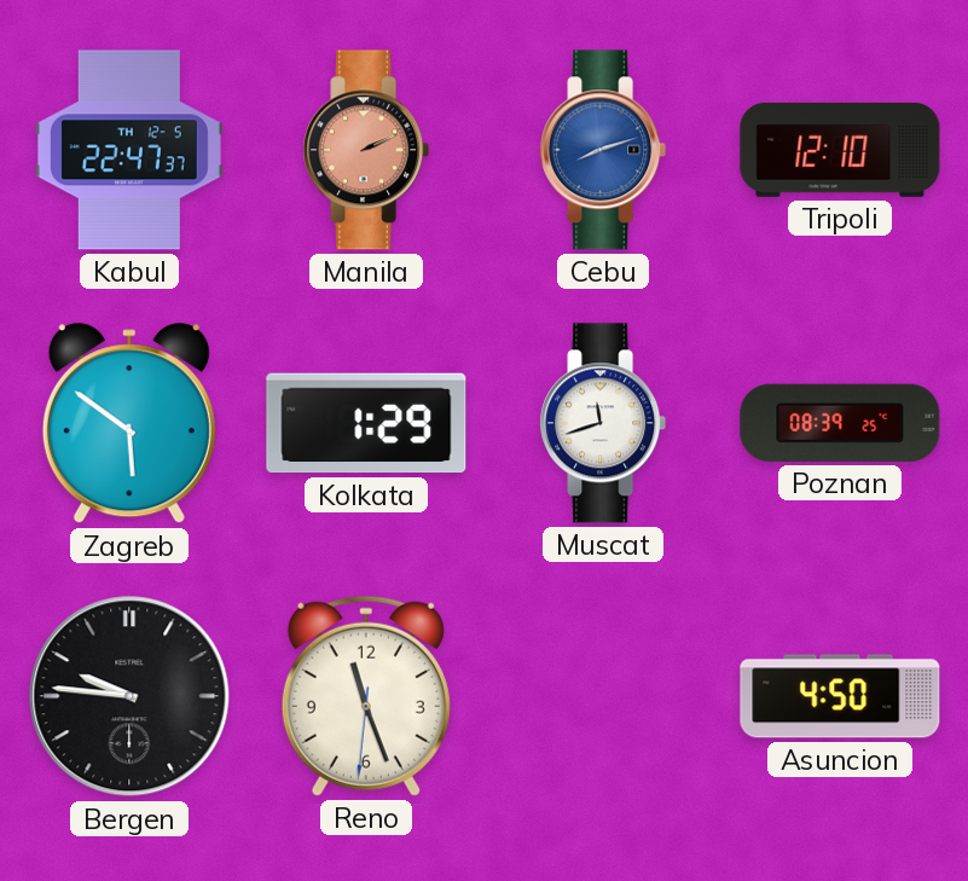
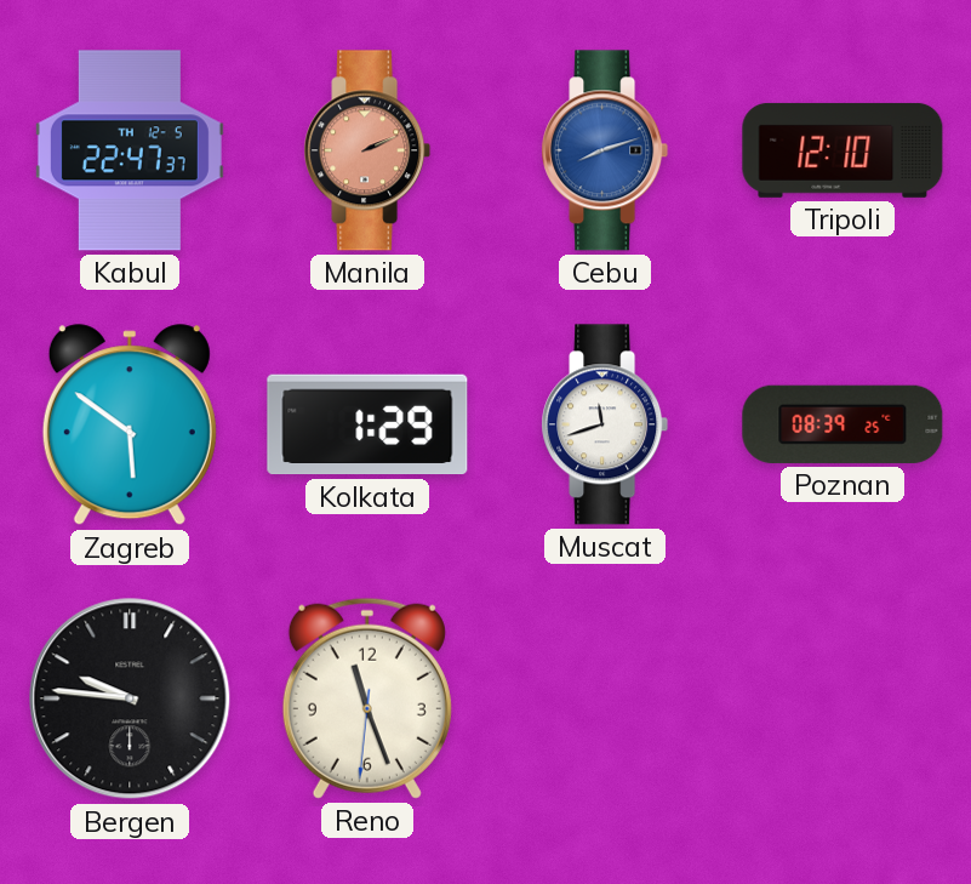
Asuncion: 4:50 -> none (840, 696)
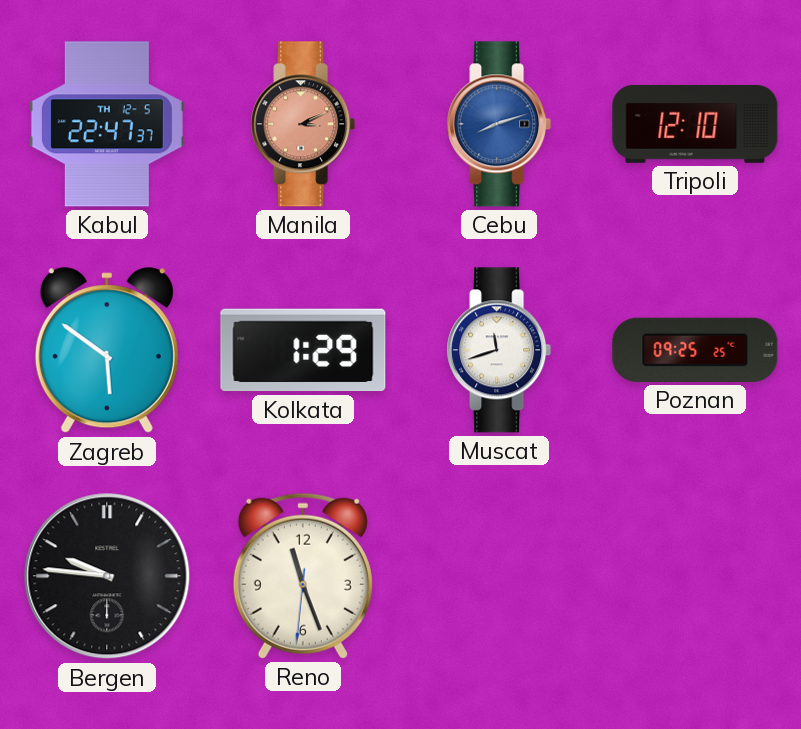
Manila: 2:11 -> 3:11 (303, 124)
Poznan: 08:39 -> 09:25 (695, 350)
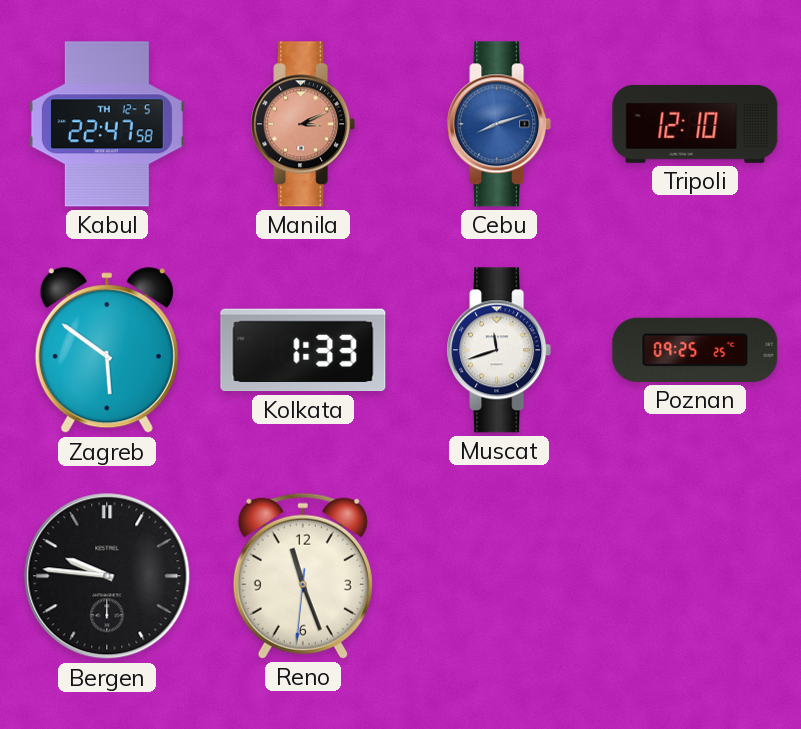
Kabul: 22:47:37 -> 22:47:58 (107, 124)
Kolkata: 1:29 -> 1:33 (303, 350)
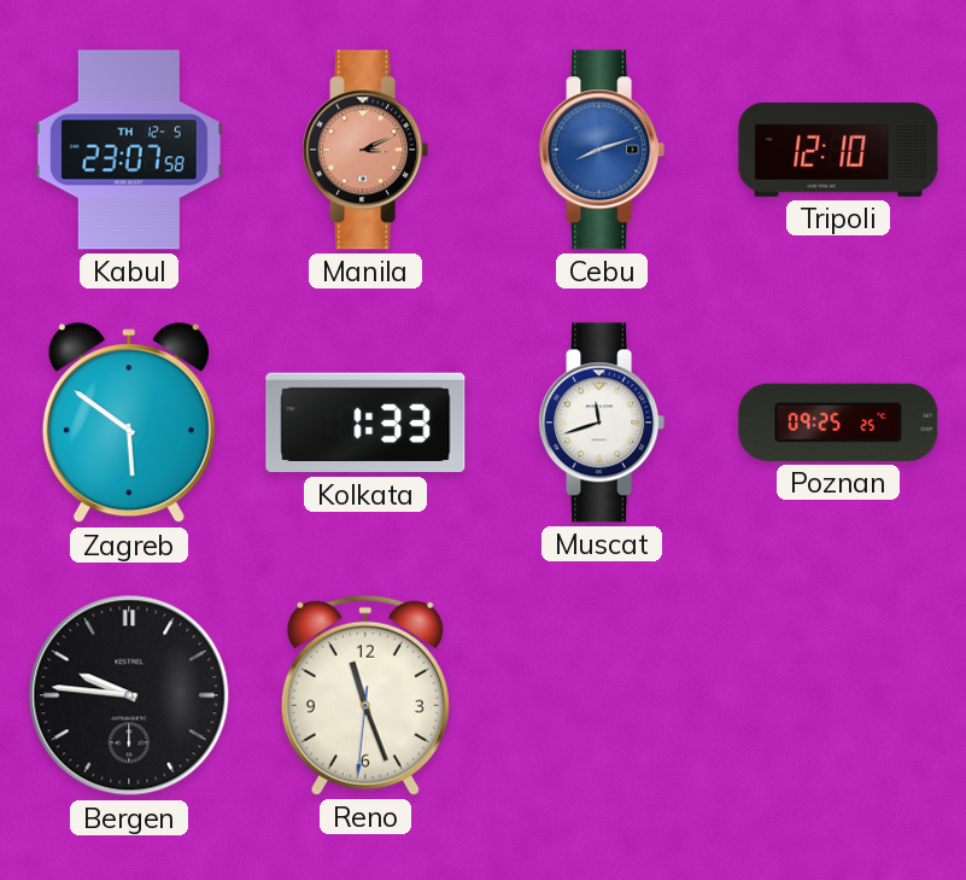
Kabul: 22:47 -> 23:07 (129, 150)
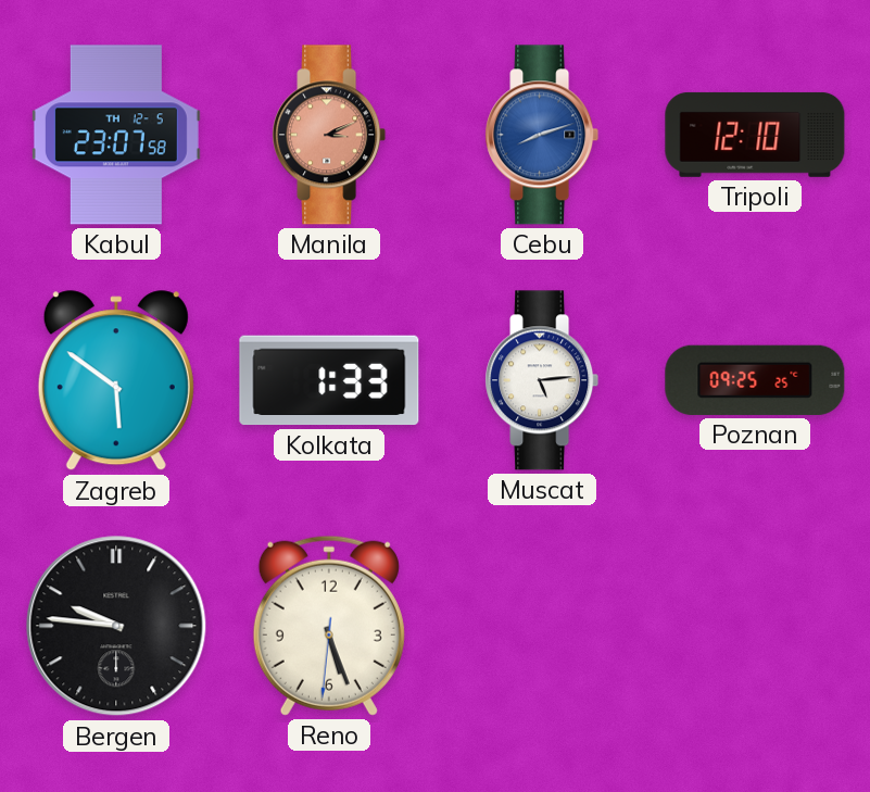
Muscat: 11:42 -> 5:14 (542, 380)
Reno: 11:26 -> 5:26 (329, 626)
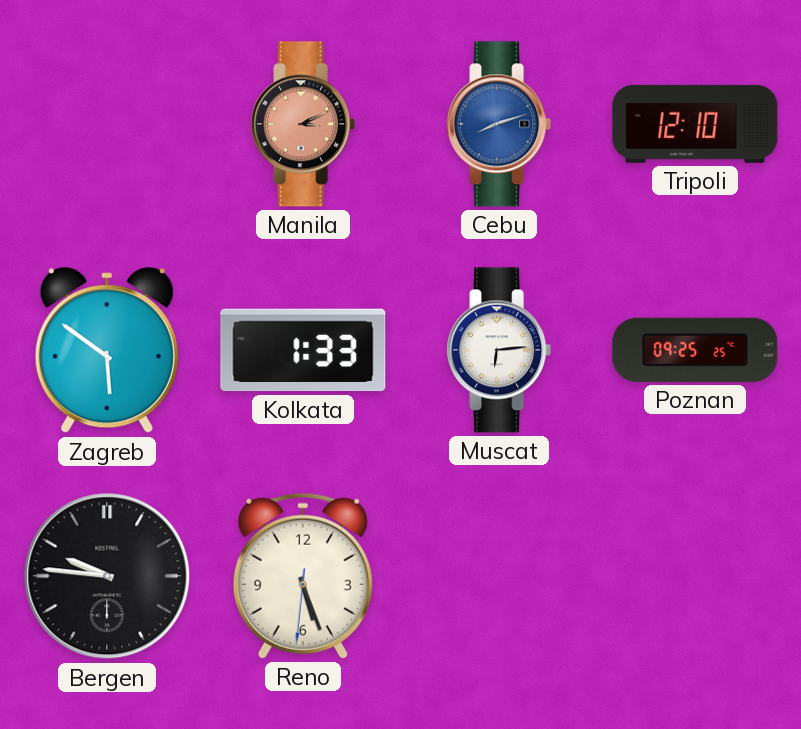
Kabul: 23:07 -> none (116, 135)
Muscat: 5:14 -> 6:14 (499, 350)
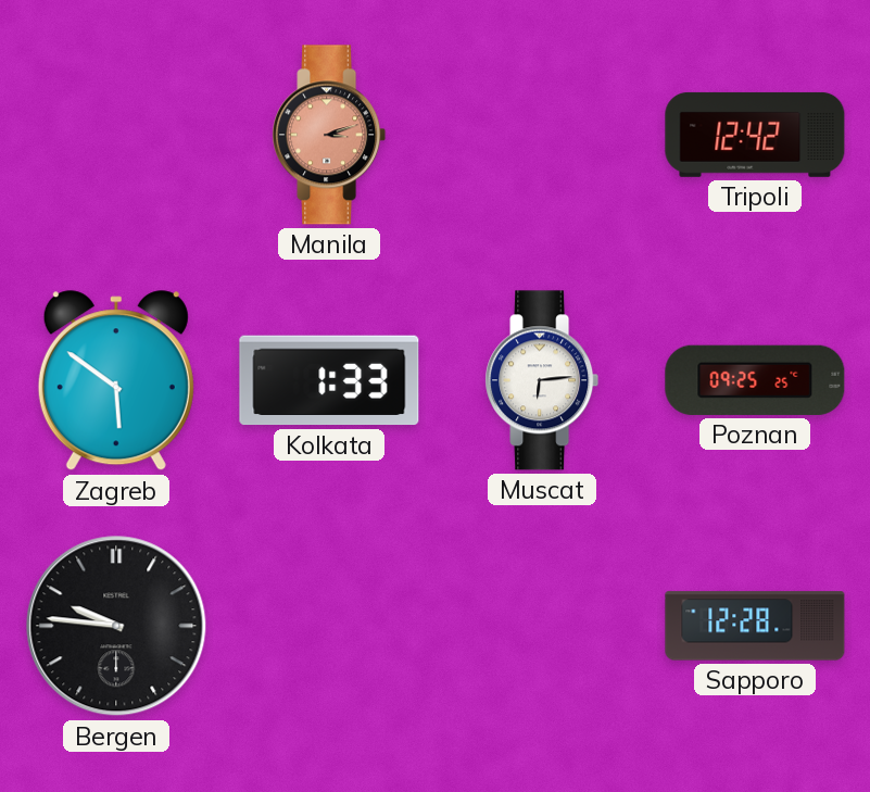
Manila: 3:11 -> 3:12 (329, 135)
Cebu: 8:12 -> none (499, 124)
Tripoli: 12:10 -> 12:42 (755, 135)
Reno: 5:26 -> none (303, 576)
Sapporo: none -> 12:28 (755, 626)
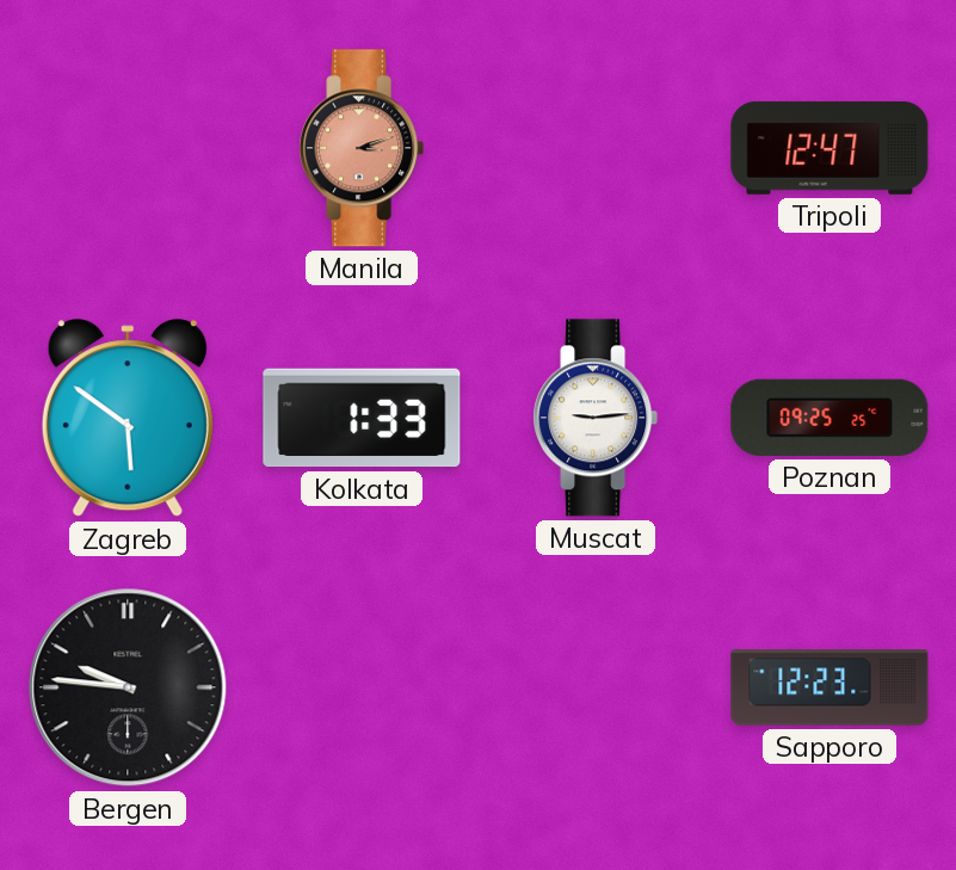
Tripoli: 12:42 -> 12:47 (829, 148)
Muscat: 6:14 -> 9:14 (596, 418)
Sapporo: 12:28 -> 12:23 (829, 687)
